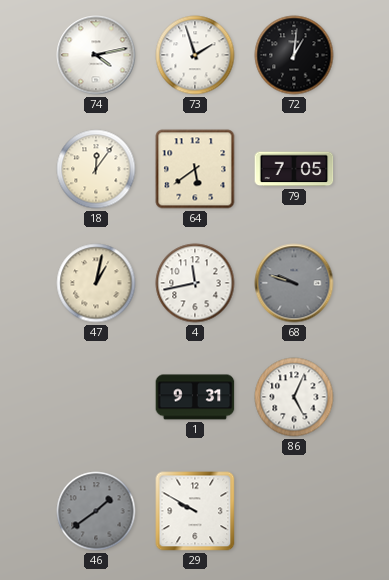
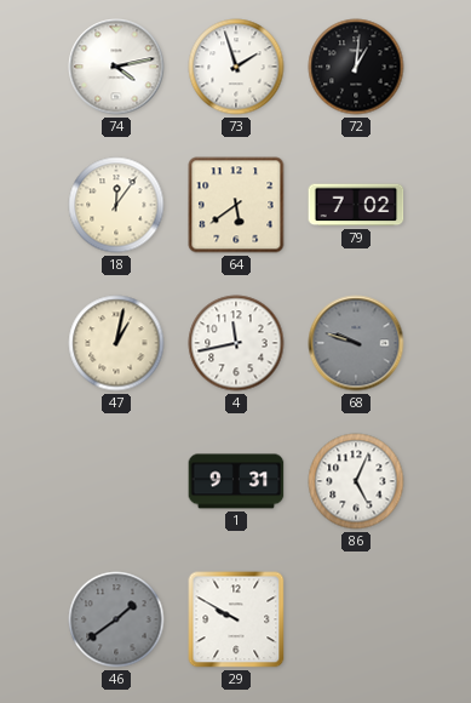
79: 7:05 -> 7:02 (356, 205)
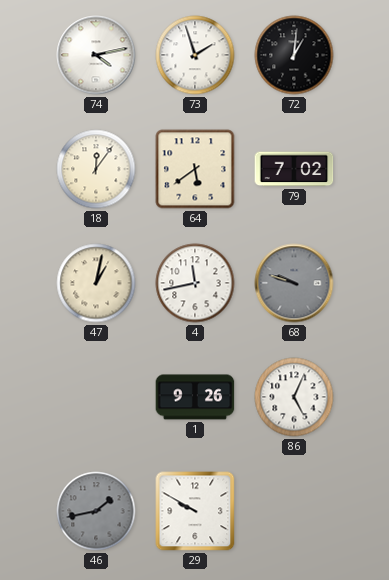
1: 9:31 -> 9:26 (195, 397)
46: 1:39 -> 1:43 (96, 511)
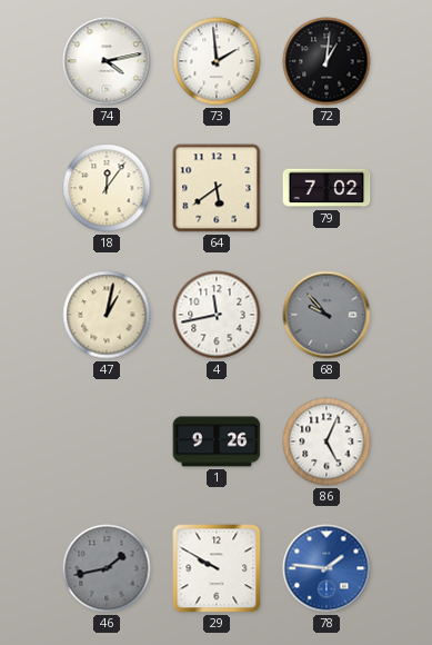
73: 1:57 -> 1:59 (217, 61)
68: 9:48 -> 9:53 (326, 315)
78: none -> 1:46 (326, 568)
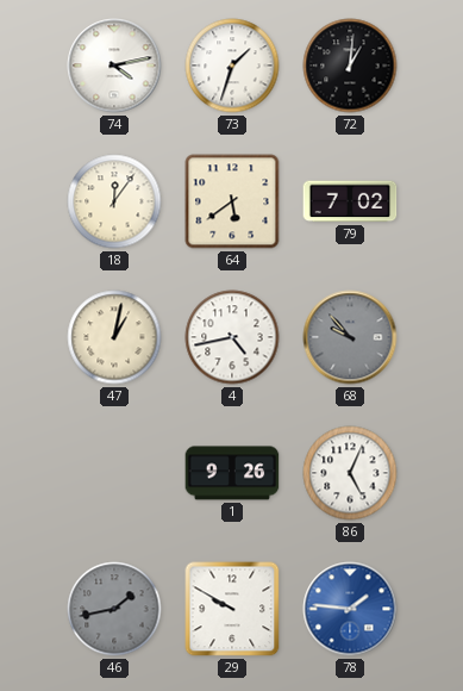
73: 1:59 -> 1:33 (232, 66)
4: 11:43 -> 4:43 (232, 337)
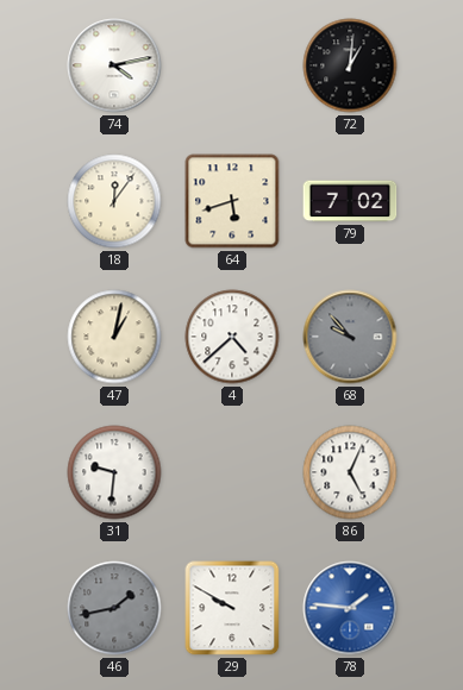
73: 1:33 -> none (232, 66)
64: 5:39 -> 5:42 (232, 201)
4: 4:43 -> 4:38 (232, 337)
31: none -> 9:31 (114, 472)
1: 9:26 -> none (232, 473)
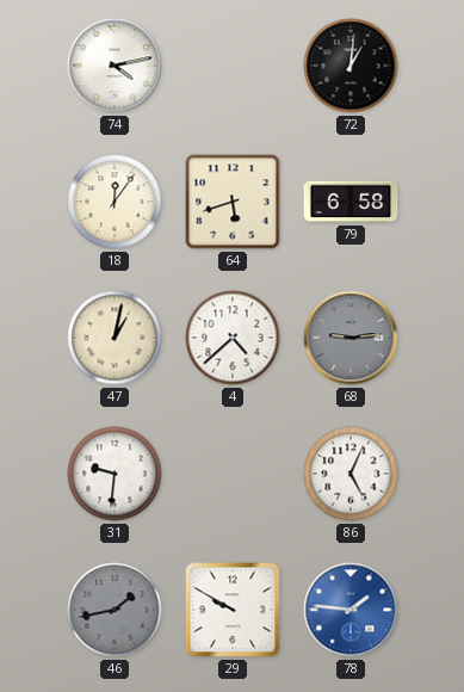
79: 7:02 -> 6:58 (351, 202)
68: 9:53 -> 9:14 (351, 338)
